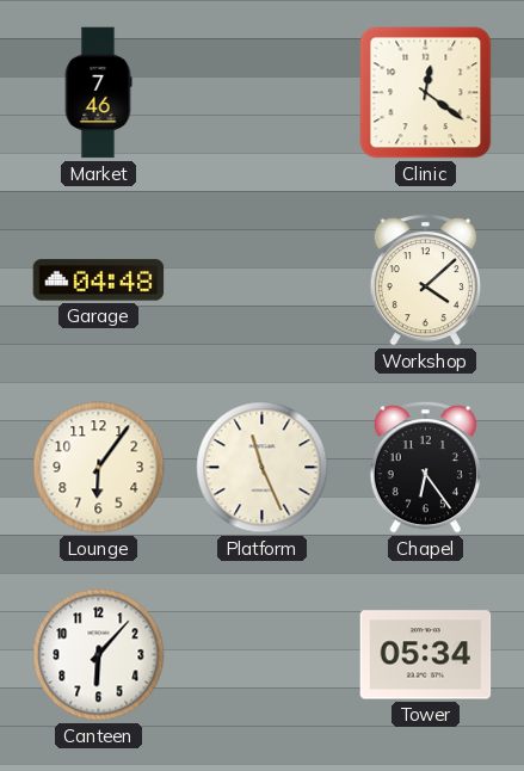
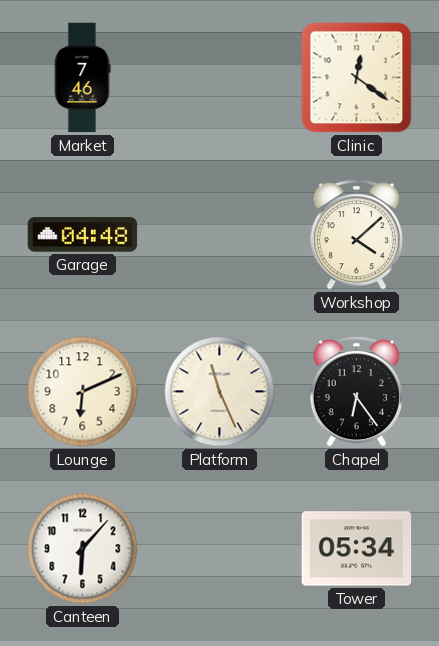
Lounge: 6:06 -> 6:11 (83, 392)
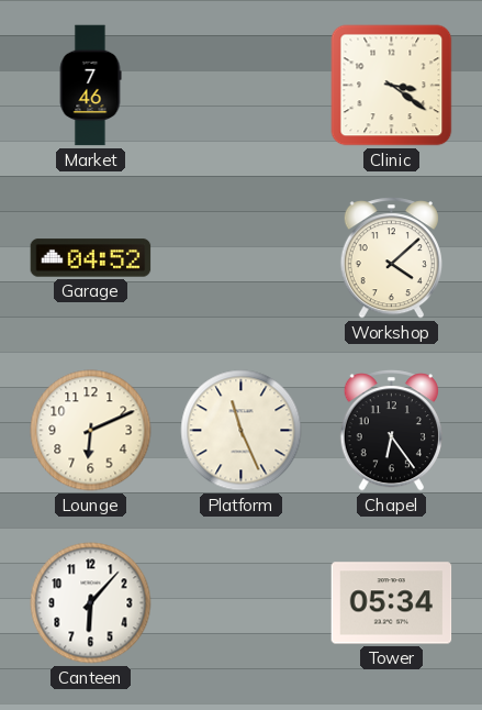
Clinic: 12:21 -> 3:21 (392, 86)
Garage: 04:48 -> 04:52 (91, 258)
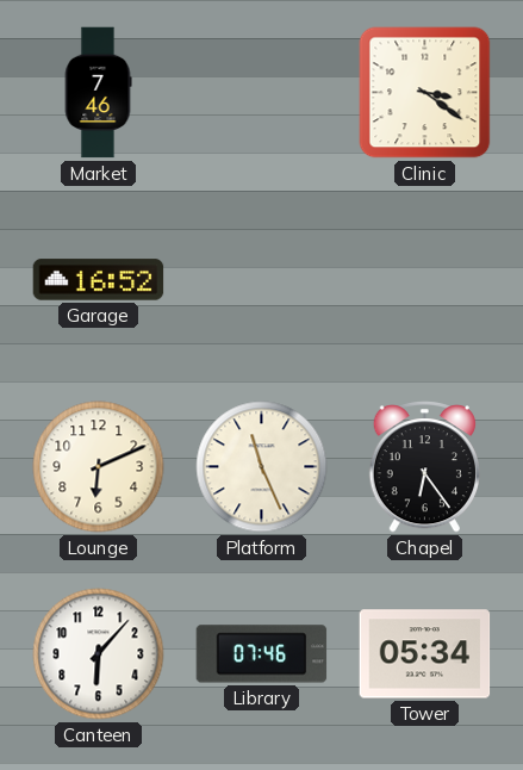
Garage: 04:52 -> 16:52 (99, 280)
Workshop: 4:08 -> none (391, 258)
Library: none -> 07:46 (262, 654)
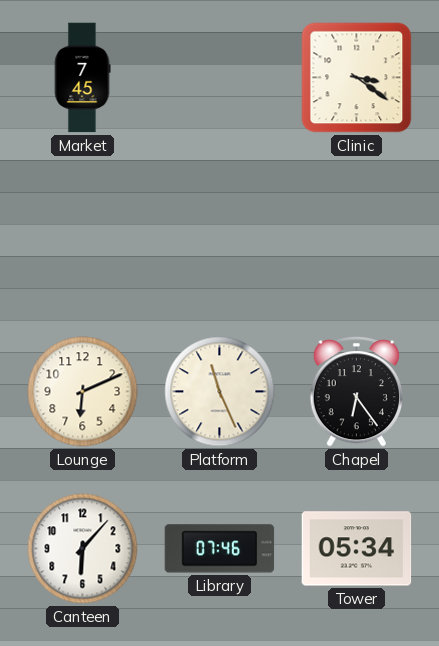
Market: 7:46 -> 7:45 (82, 78)
Garage: 16:52 -> none (99, 280)
